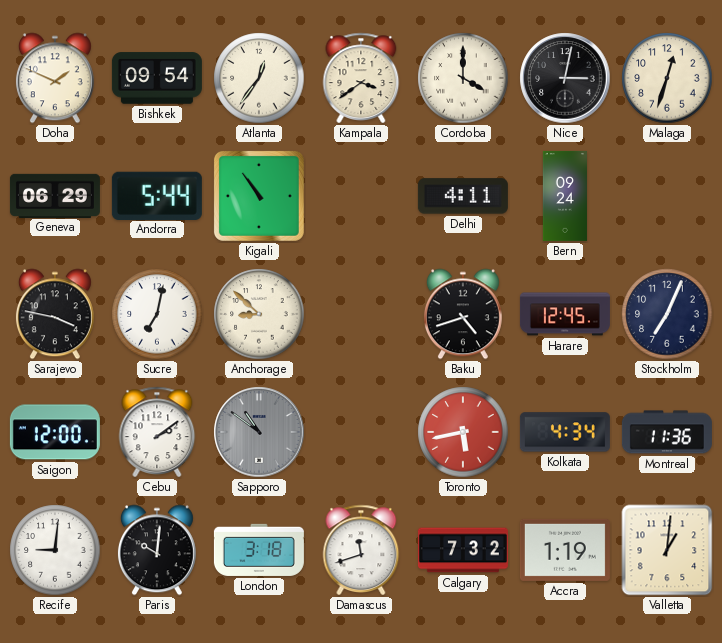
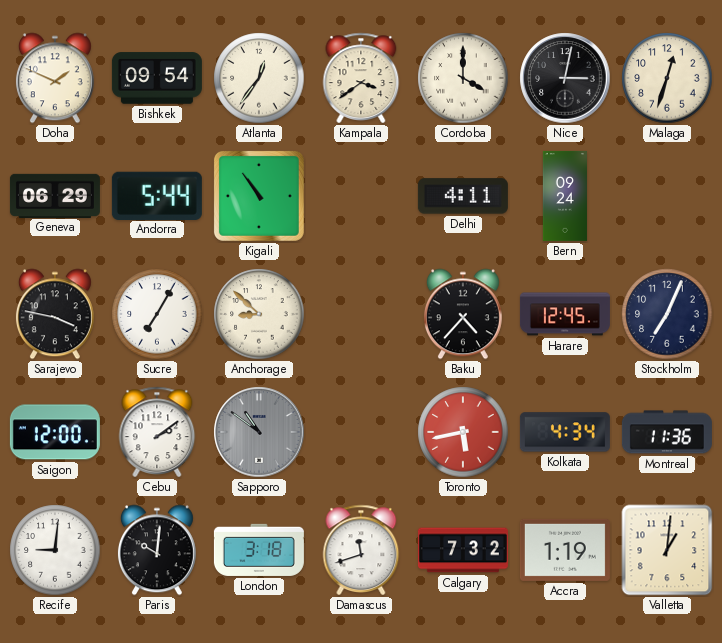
Sucre: 7:02 -> 7:05 (157, 314)
Baku: 4:42 -> 4:37 (463, 314)
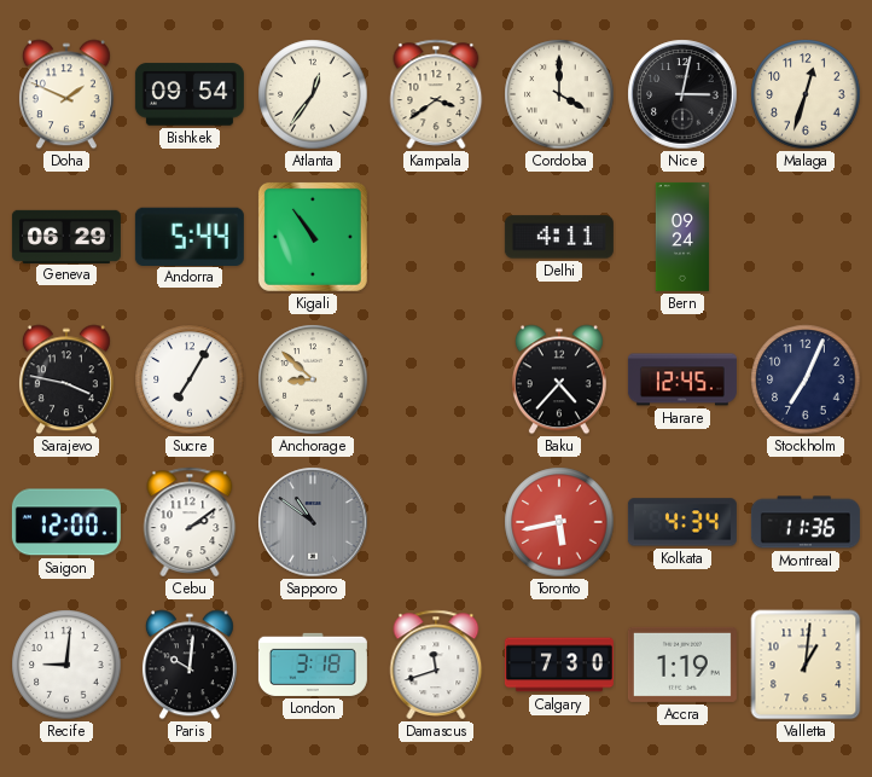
Calgary: 7:32 -> 7:30 (559, 665)
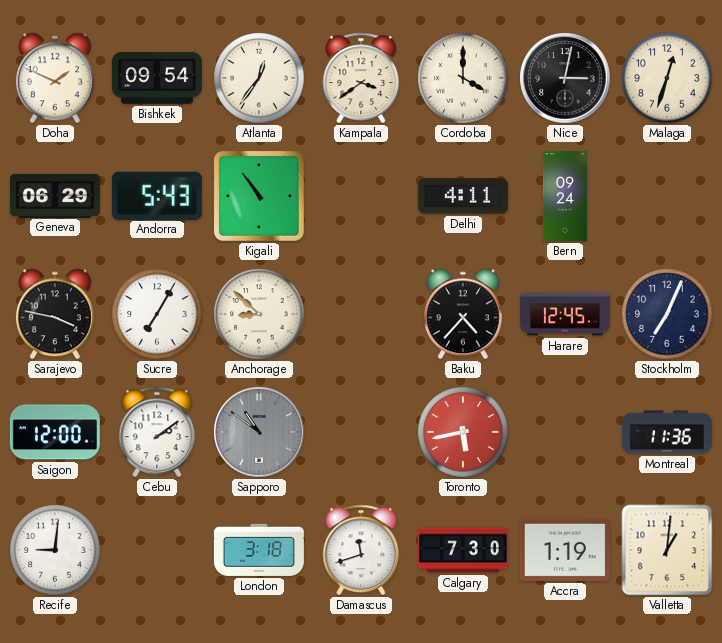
Andorra: 5:44 -> 5:43 (157, 195)
Kolkata: 4:34 -> none (682, 522)
Paris: 10:01 -> none (190, 665)
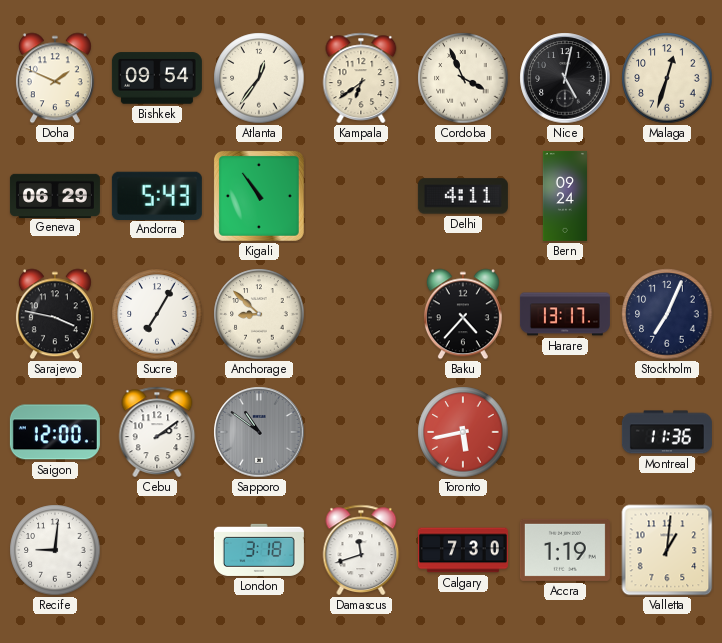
Kampala: 3:39 -> 6:39 (361, 78)
Cordoba: 4:00 -> 3:56 (463, 78)
Nice: 3:02 -> 5:02 (565, 78)
Harare: 12:45 -> 13:17 (565, 314)
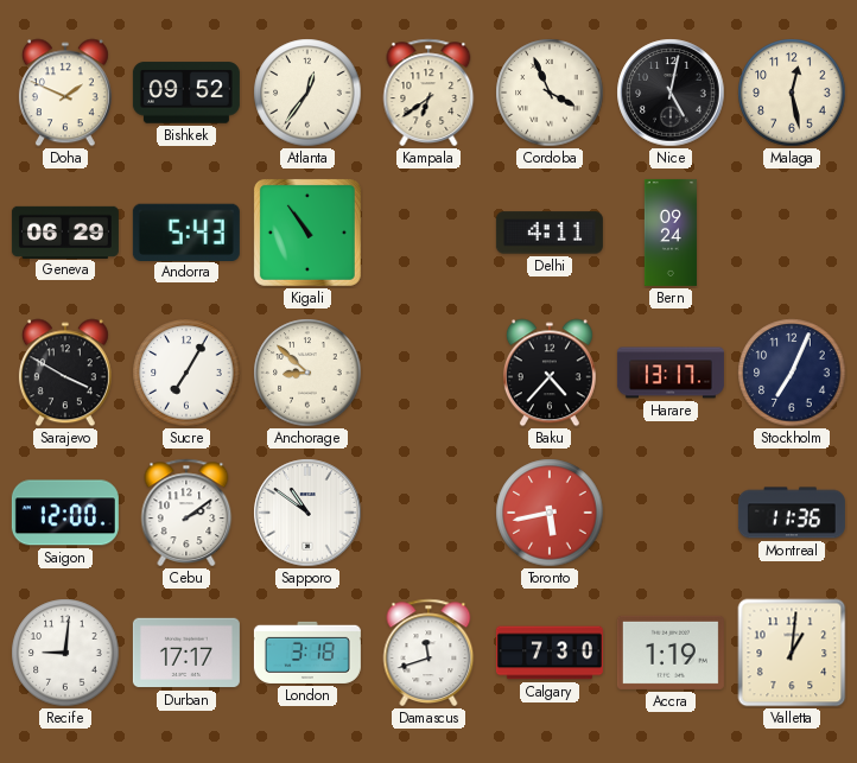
Bishkek: 09:54 -> 09:52 (186, 93)
Malaga: 12:33 -> 12:28 (792, 93)
Sarajevo: 3:47 -> 3:50 (65, 373)
Sapporo dial: grey -> white (307, 513)
Durban: none -> 17:17 (186, 653)
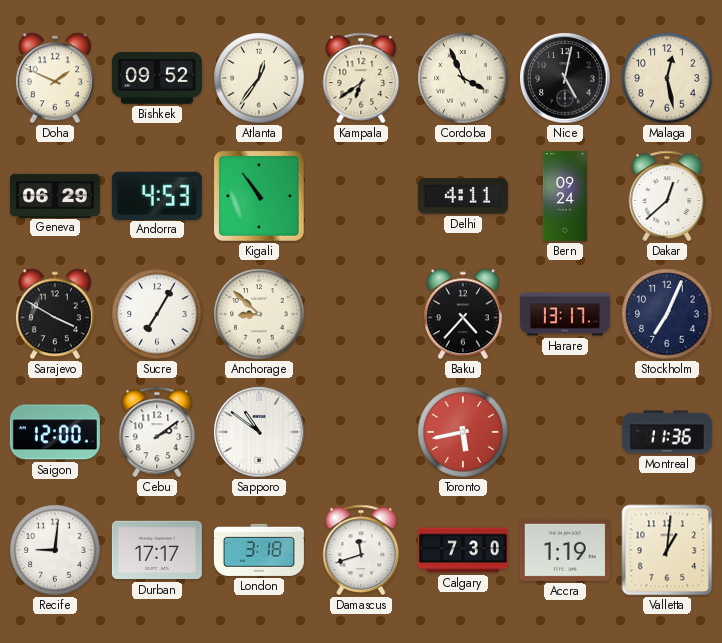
Andorra: 5:43 -> 4:53 (157, 195)
Dakar: none -> 12:38 (667, 196)
